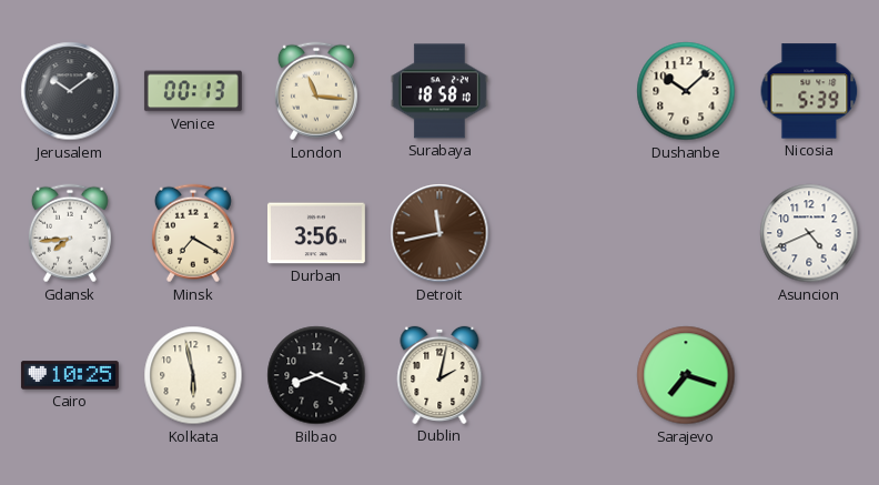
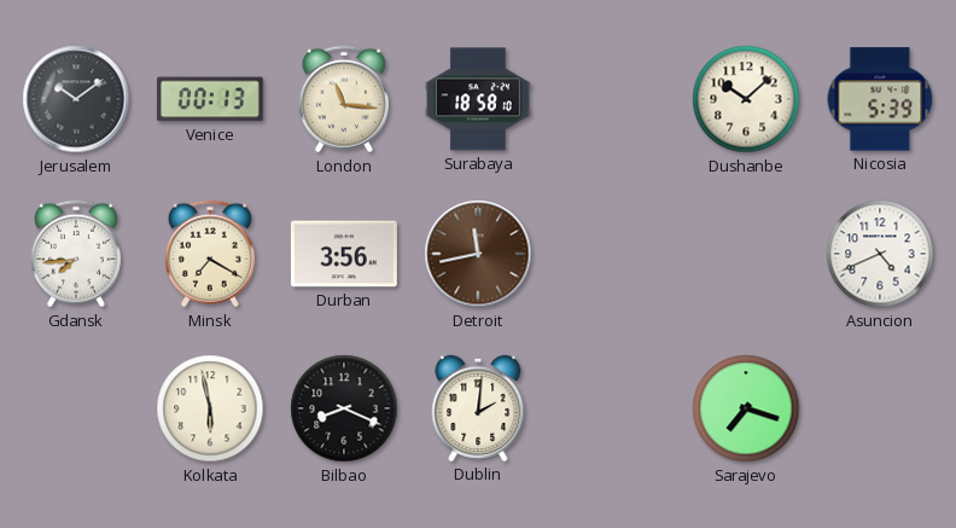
Cairo: 10:25 -> none (70, 375)
Dublin: 2:02 -> 2:01 (478, 408)
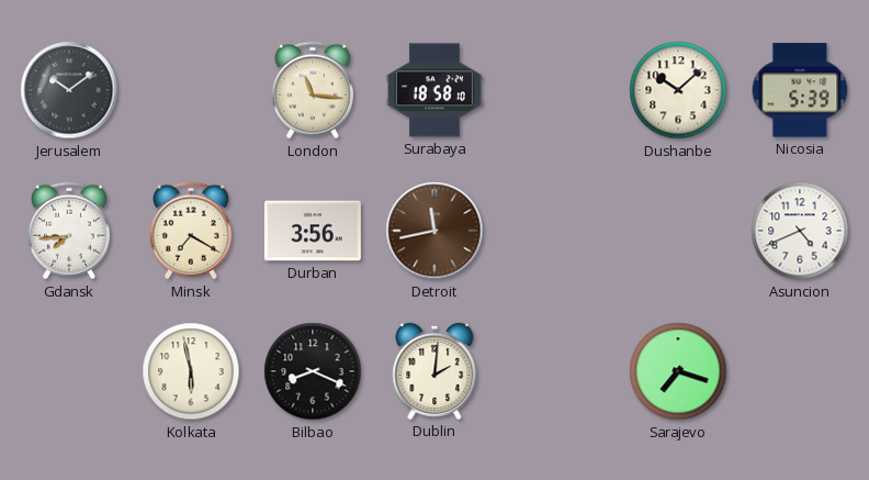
Venice: 00:13 -> none (210, 99)
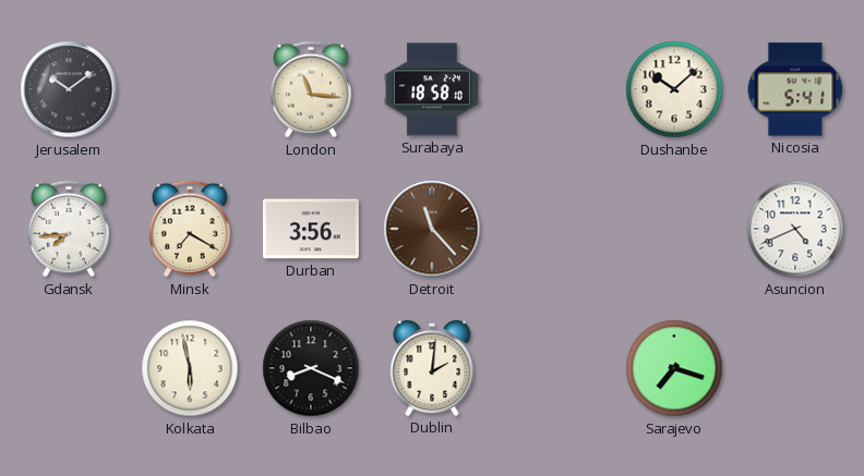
Nicosia: 5:39 -> 5:41 (795, 89)
Detroit: 11:43 -> 11:23 (432, 229)
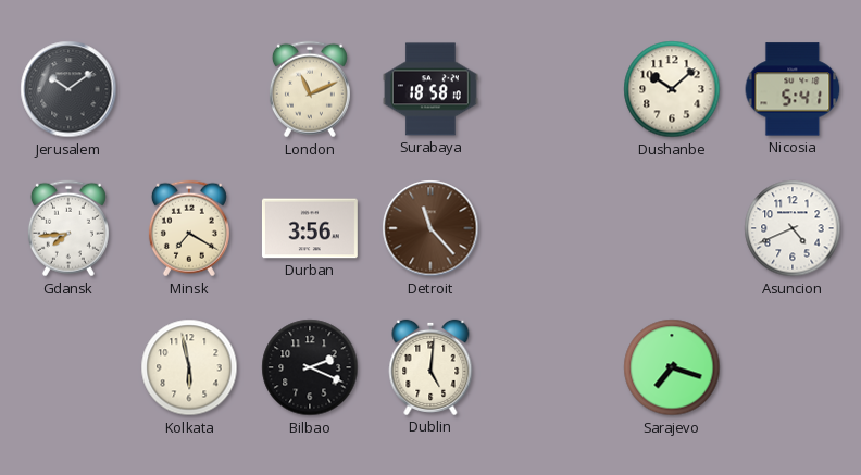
London: 11:16 -> 11:11 (310, 89)
Bilbao: 8:19 -> 2:19 (310, 367)
Dublin: 2:01 -> 5:01 (430, 367)
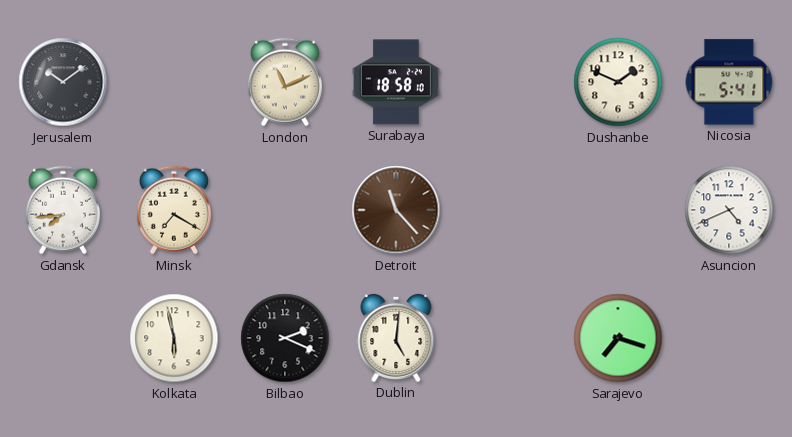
Dushanbe: 10:08 -> 1:49 (618, 82)
Durban: 3:56 -> none (310, 228)
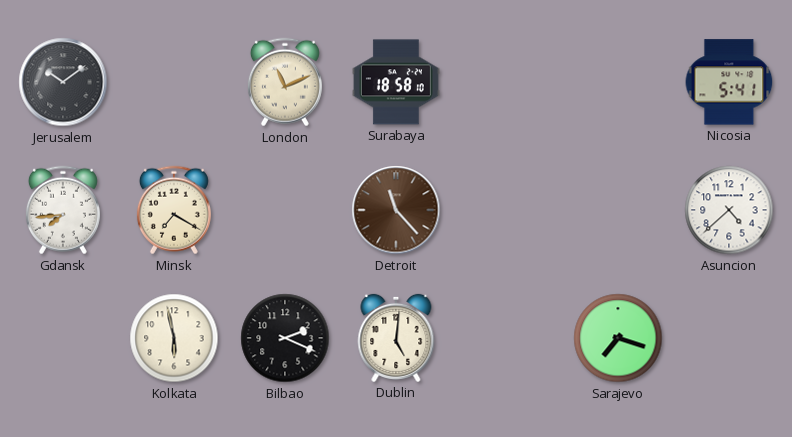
Dushanbe: 1:49 -> none (618, 82)
Asuncion: 4:41 -> 4:38 (729, 210)
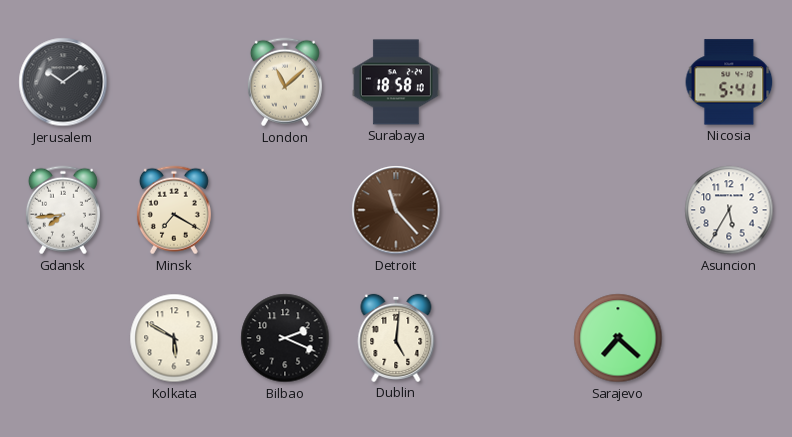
London: 11:11 -> 11:08 (285, 82)
Asuncion: 4:38 -> 5:35 (729, 210)
Kolkata: 5:58 -> 5:50 (174, 338)
Sarajevo: 7:18 -> 7:22 (618, 338)
